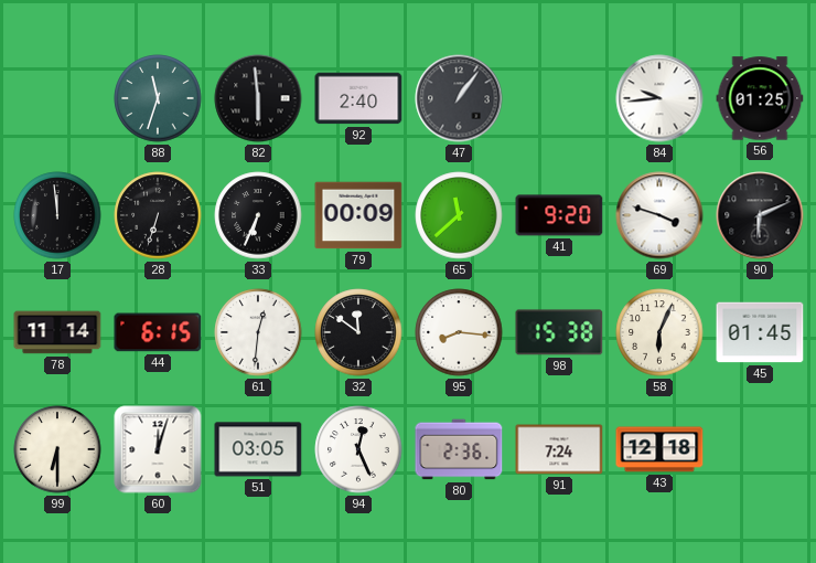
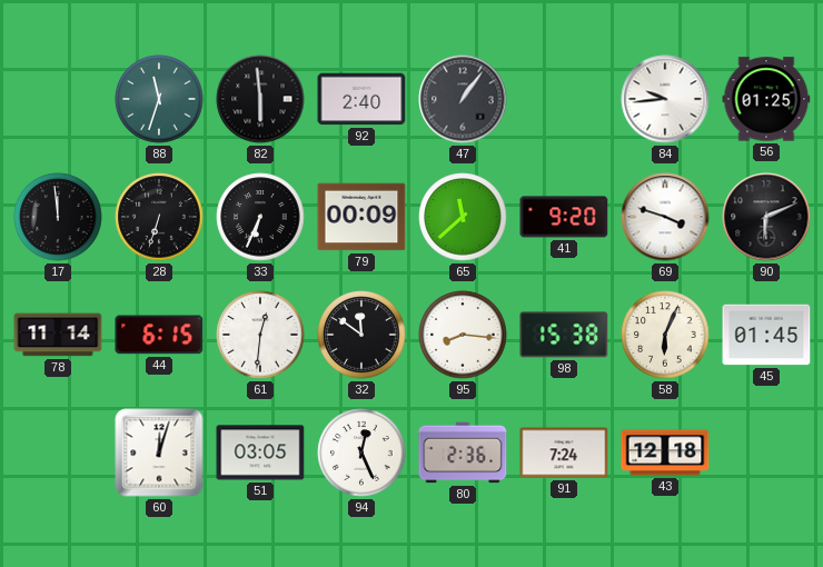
99: 6:30 -> none (57, 449)
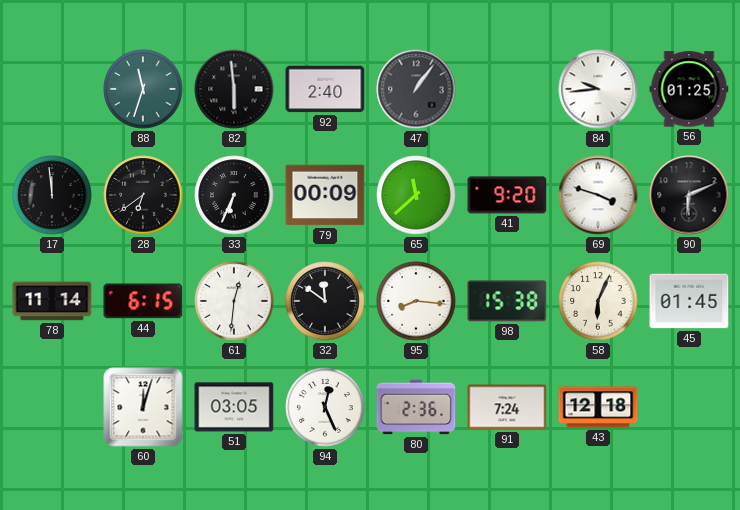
28: 6:33 -> 6:39 (143, 195)
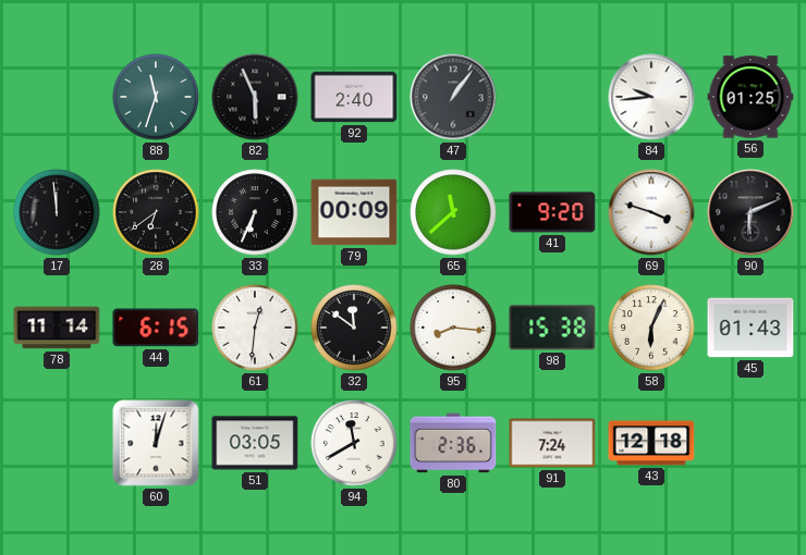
82: 5:59 -> 5:56 (255, 97)
45: 01:45 -> 01:43 (750, 328)
94: 12:26 -> 11:40 (354, 443)
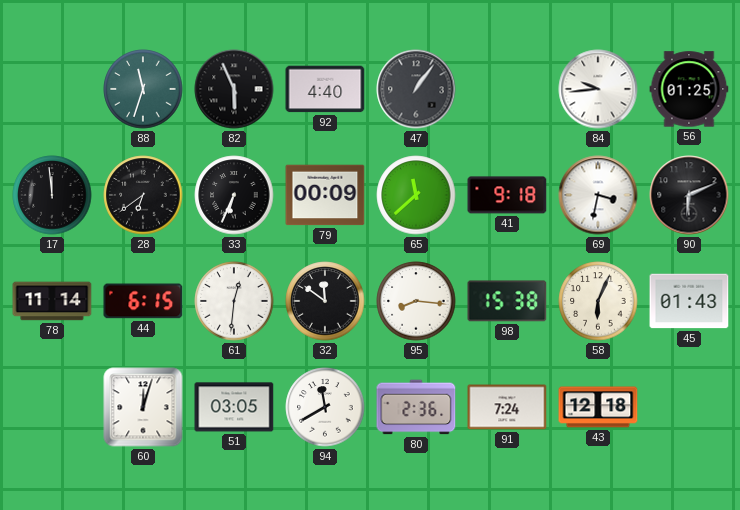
92: 2:40 -> 4:40 (325, 89)
41: 9:20 -> 9:18 (507, 195)
69: 3:48 -> 3:32 (598, 195)
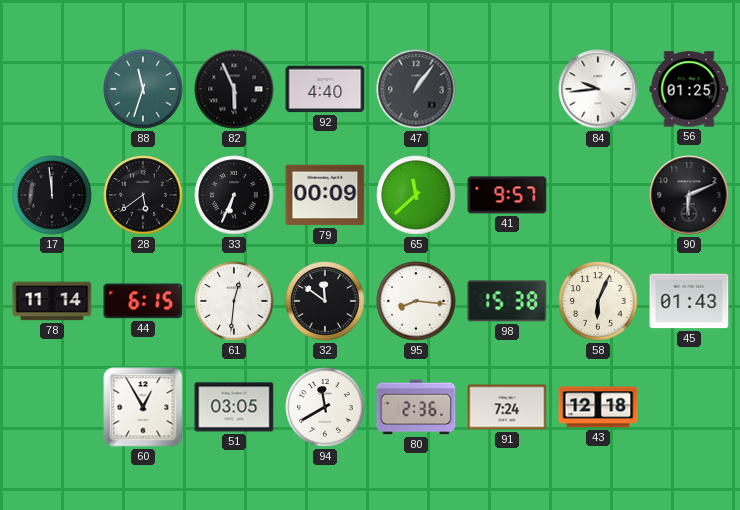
28: 6:39 -> 5:39 (143, 195)
41: 9:18 -> 9:57 (507, 195)
69: 3:32 -> none (598, 195)
60: 12:03 -> 12:55 (143, 407)
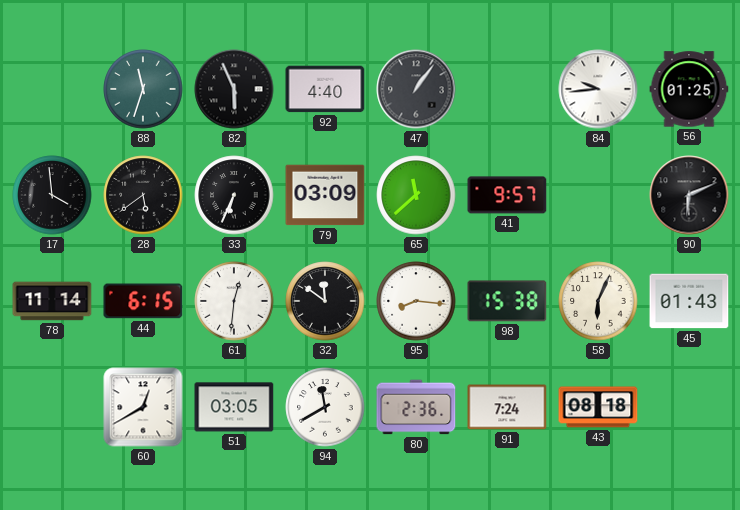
17: 11:59 -> 3:59 (52, 195)
79: 00:09 -> 03:09 (325, 195)
60: 12:55 -> 12:40 (143, 407)
43: 12:18 -> 08:18 (598, 407)
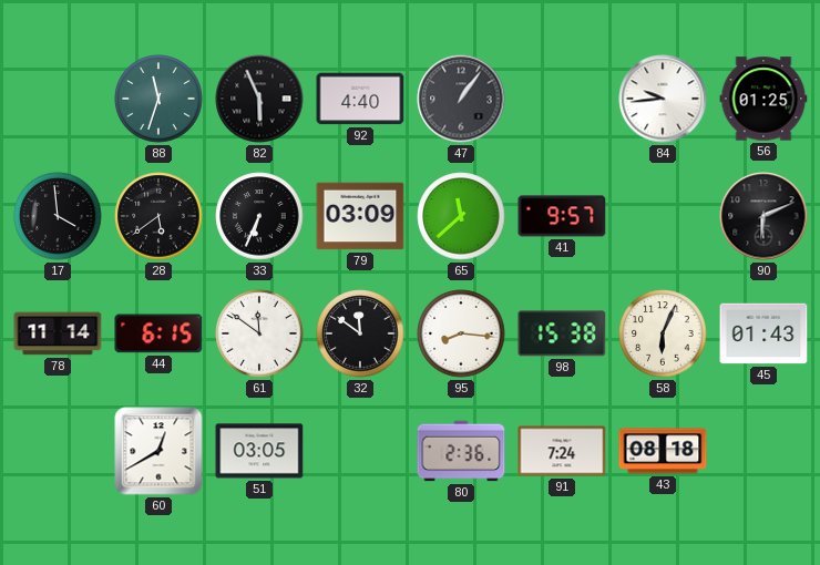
61: 12:31 -> 11:51 (259, 333)
94: 11:40 -> none (325, 407)
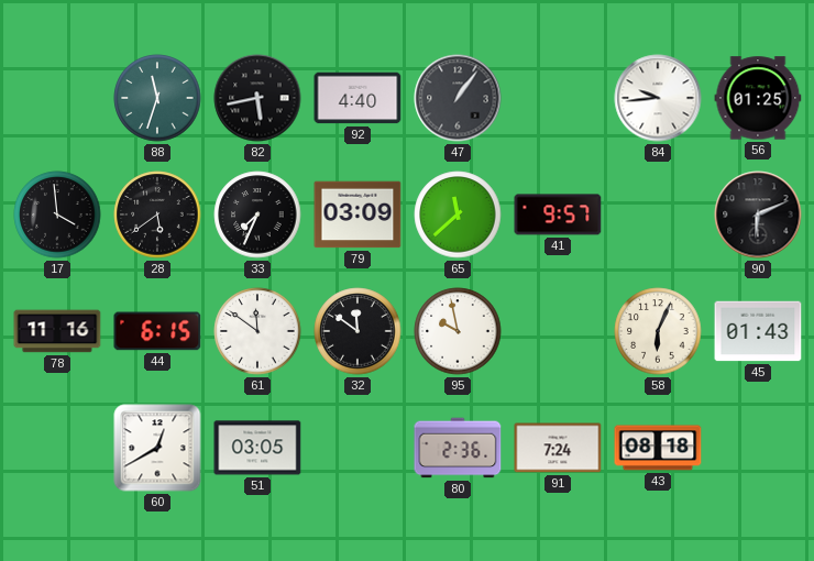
82: 5:56 -> 5:43 (257, 98)
33: 6:34 -> 7:34 (257, 215)
78: 11:14 -> 11:16 (57, 331)
95: 8:16 -> 9:58 (458, 331)
98: 15:38 -> none (562, 333)
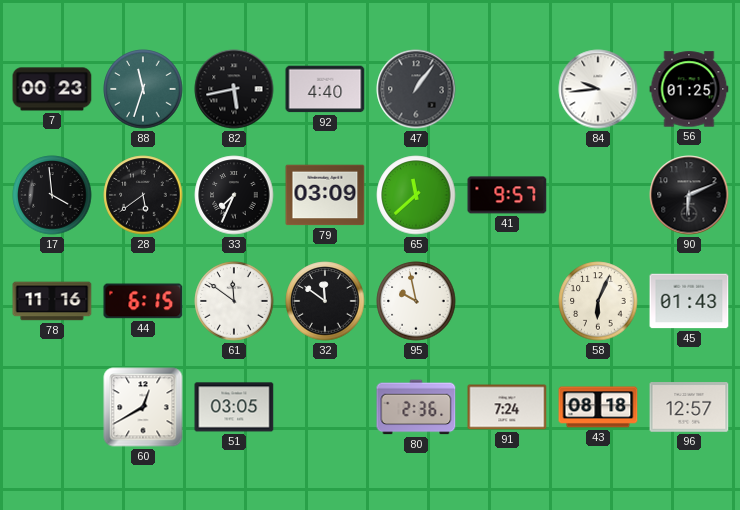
7: none -> 00:23 (52, 89)
96: none -> 12:57 (689, 407)
